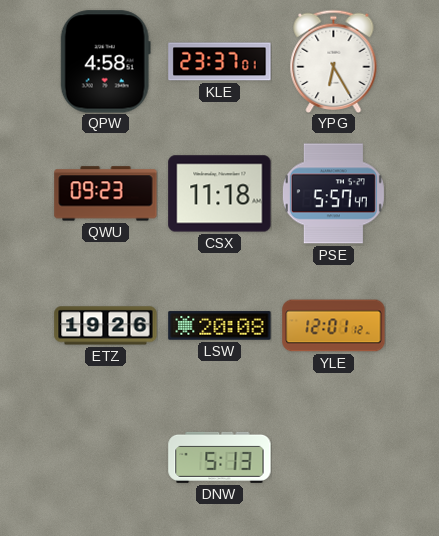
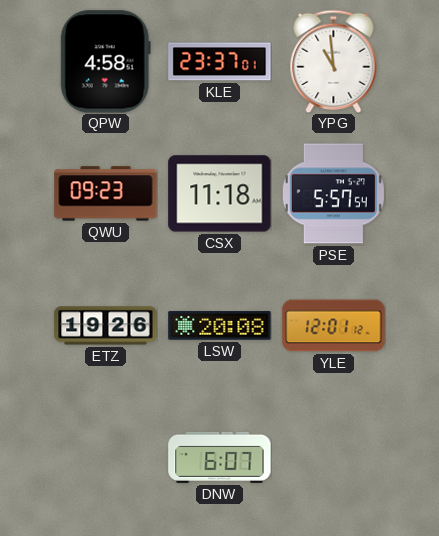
YPG: 6:25 -> 10:59 (334, 61)
PSE: 5:57:47 -> 5:57:54 (333, 194)
DNW: 5:13 -> 6:07 (220, 457)
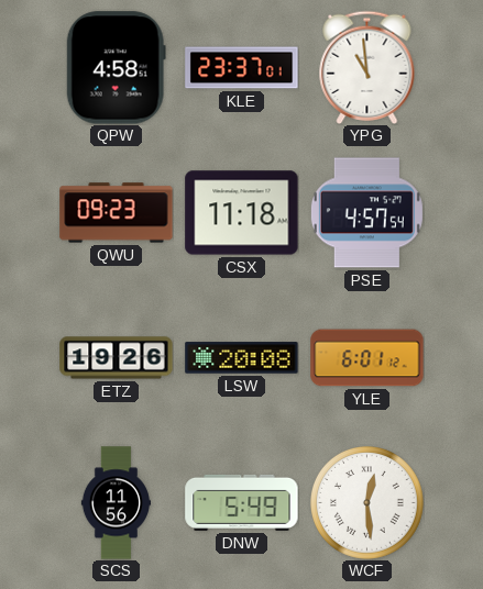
PSE: 5:57 -> 4:57 (366, 213)
YLE: 12:01 -> 6:01 (367, 358)
SCS: none -> 11:56 (116, 503)
DNW: 6:07 -> 5:49 (242, 502)
WCF: none -> 12:29 (367, 503)
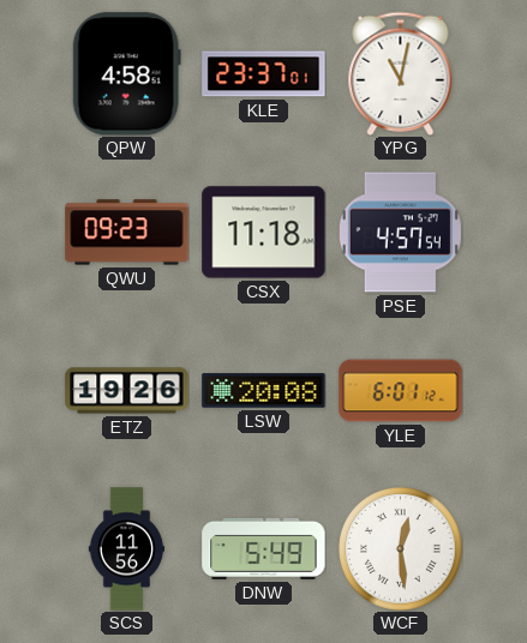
YPG: 10:59 -> 11:02 (401, 73)
